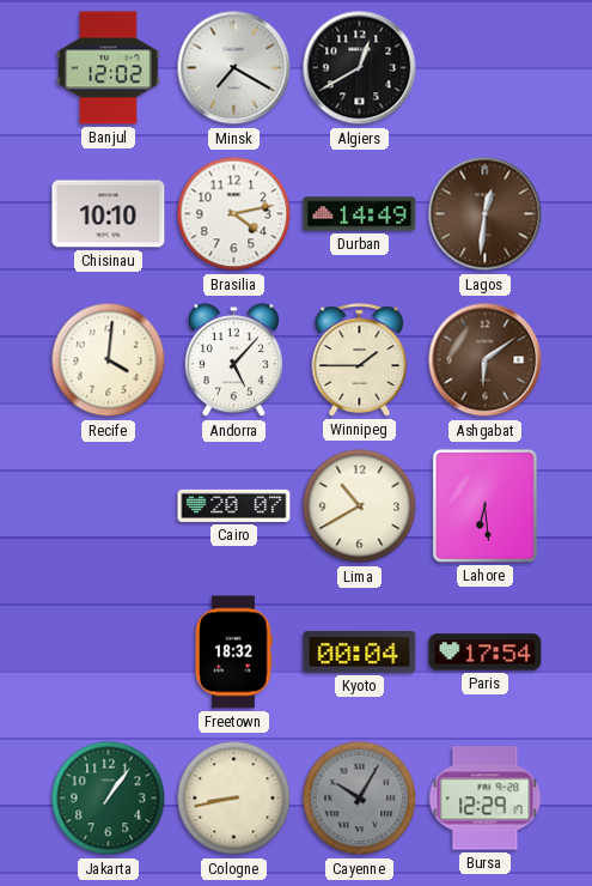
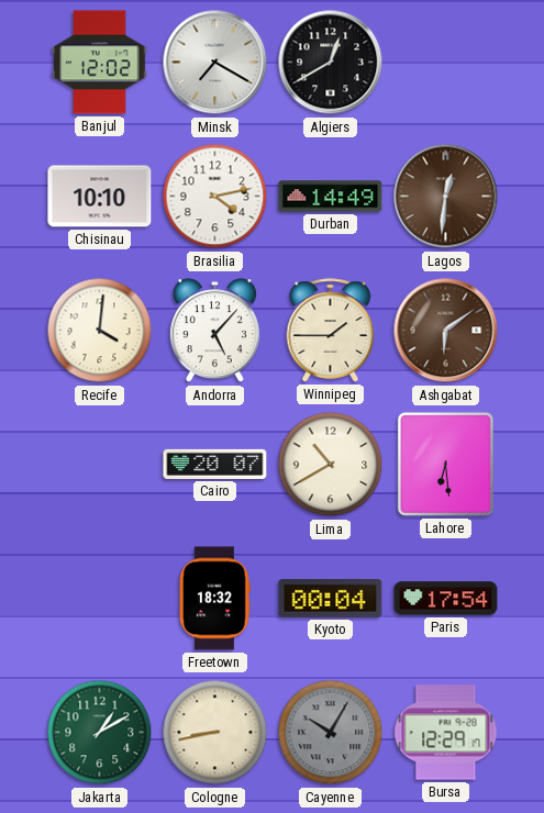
Jakarta: 1:06 -> 1:10 (100, 733)
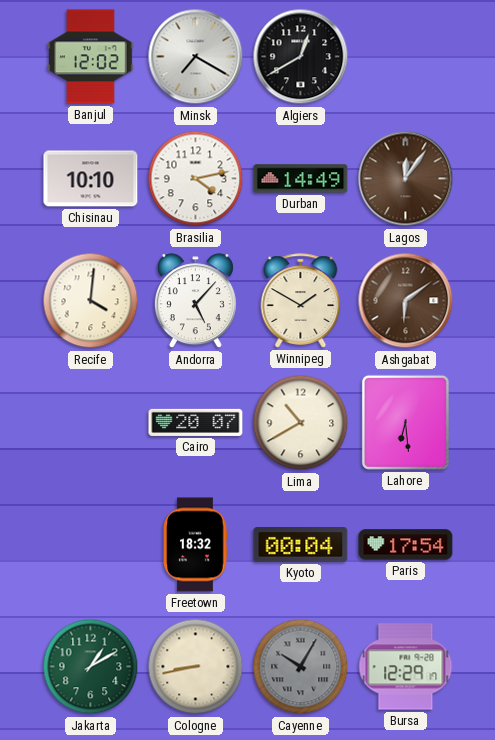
Lagos: 12:31 -> 12:06 (406, 179)
Winnipeg: 1:45 -> 1:50 (301, 301)
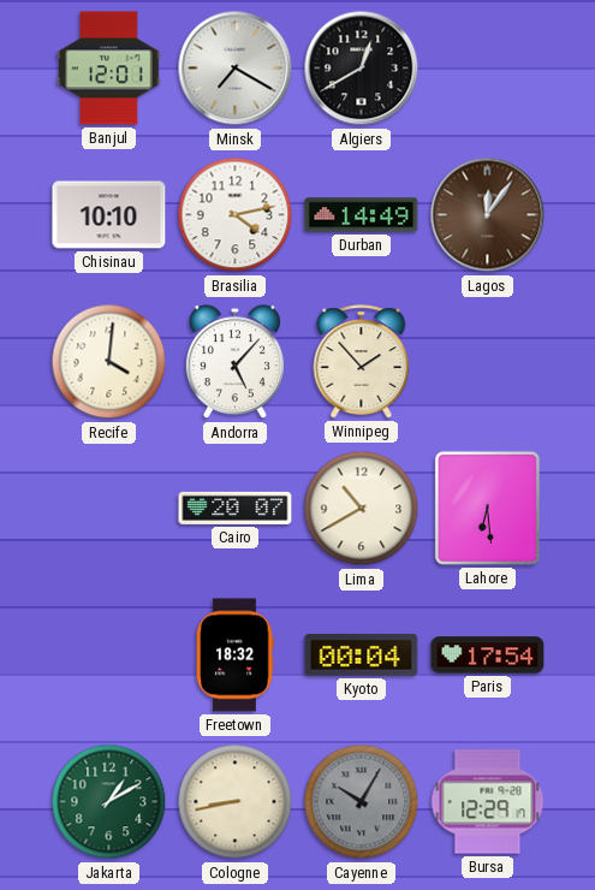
Banjul: 12:02 -> 12:01 (109, 69)
Winnipeg: 1:50 -> 1:53 (362, 362)
Ashgabat: 6:09 -> none (406, 301)
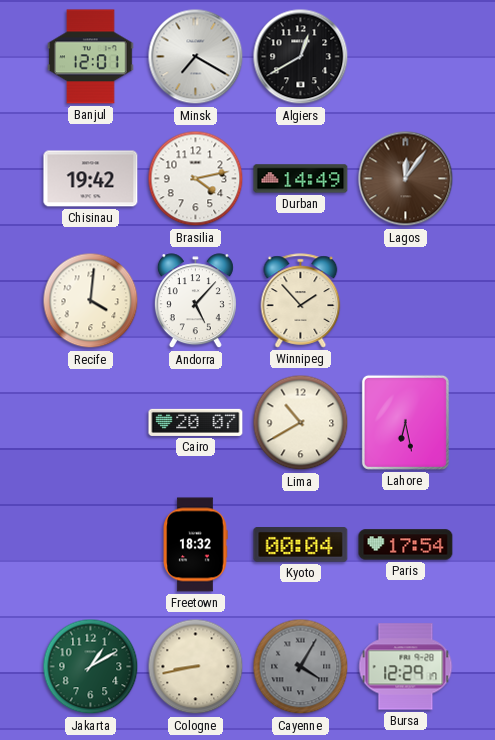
Chisinau: 10:10 -> 19:42 (91, 179)
Lahore: 6:29 -> 6:28 (405, 422)
Cayenne: 10:05 -> 4:05 (301, 667)
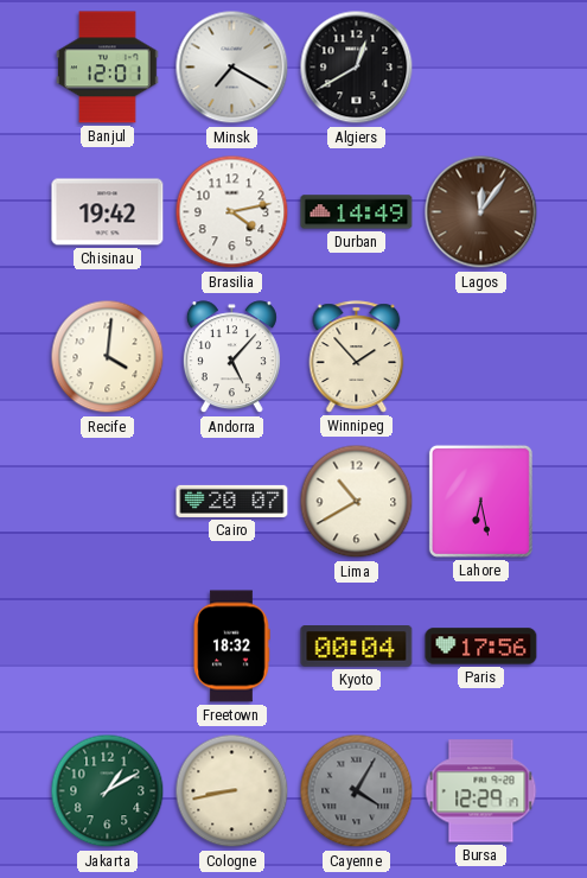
Paris: 17:54 -> 17:56 (481, 647)
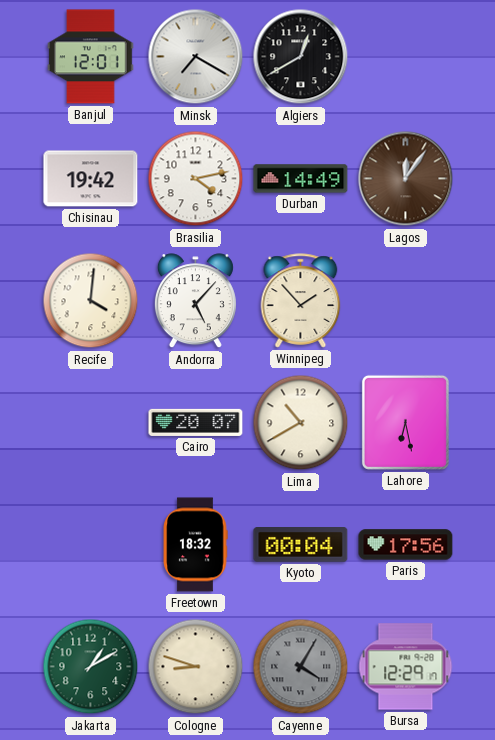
Cologne: 8:43 -> 8:48 (196, 667)
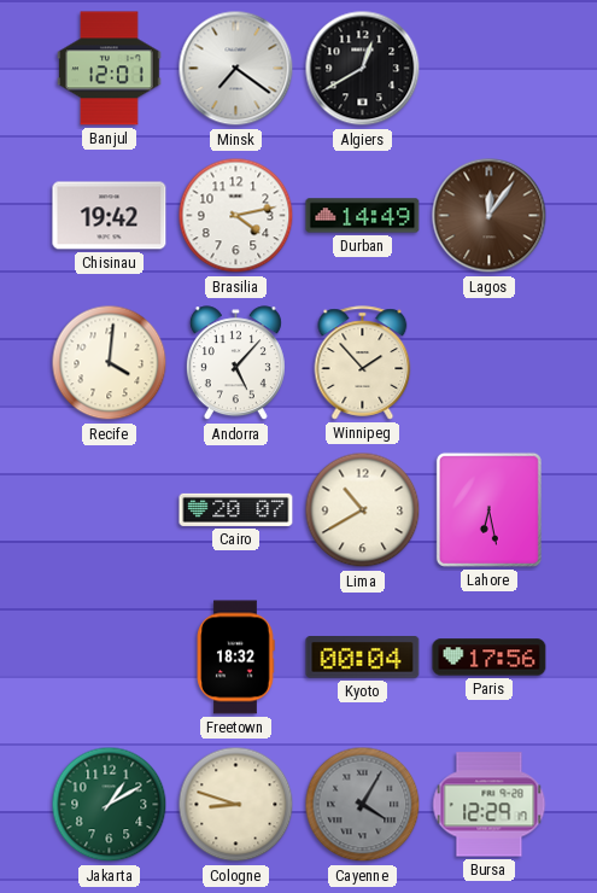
Minsk: 7:20 -> 7:21 (236, 69)
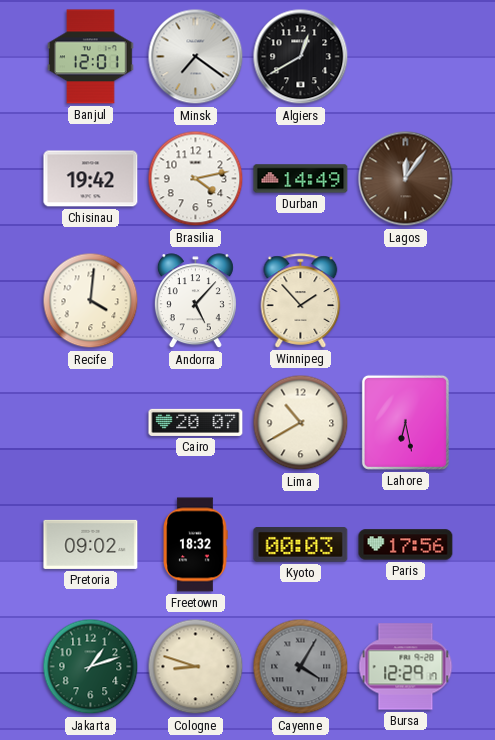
Pretoria: none -> 09:02 (91, 544)
Kyoto: 00:04 -> 00:03 (301, 545)
Jakarta: 1:10 -> 1:12 (91, 667)
